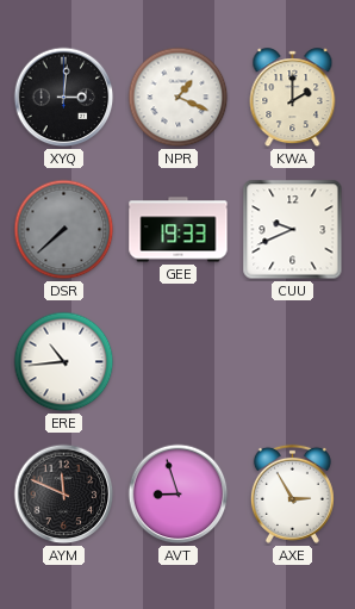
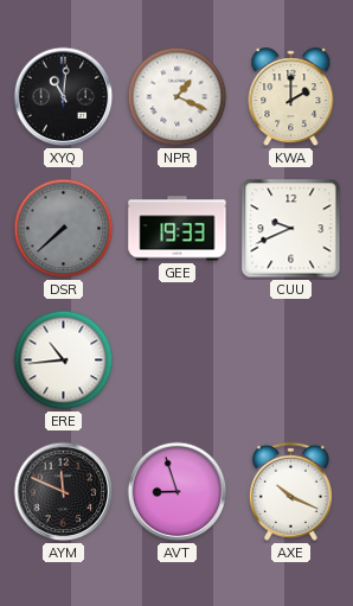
XYQ: 3:01 -> 11:01 (64, 97)
AXE: 2:55 -> 10:19 (290, 491)
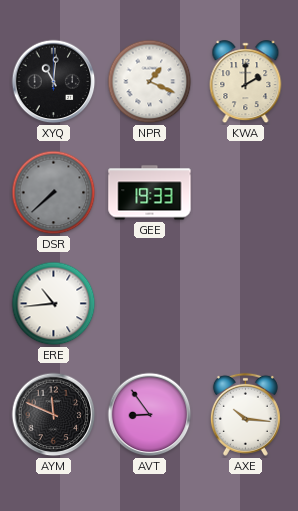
CUU: 9:41 -> none (291, 229)
AVT: 8:57 -> 8:54 (150, 415)
AXE: 10:19 -> 10:16 (245, 414)
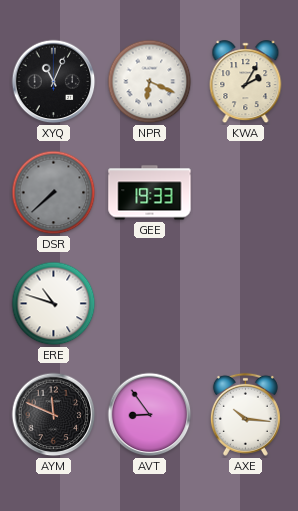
XYQ: 11:01 -> 11:04 (54, 82)
NPR: 1:19 -> 6:19 (150, 82)
KWA: 2:00 -> 2:05 (246, 82)
ERE: 10:44 -> 10:48 (54, 304)
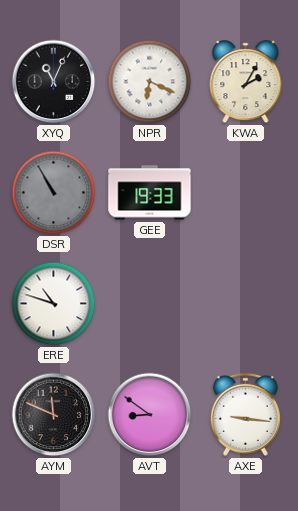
DSR: 7:38 -> 10:55 (54, 193)
AVT: 8:54 -> 8:51 (150, 415)
AXE: 10:16 -> 9:16 (245, 414)
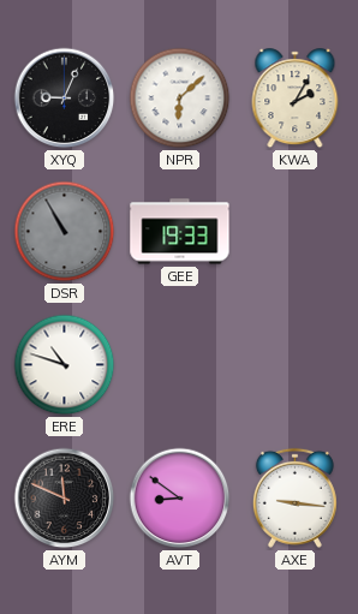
XYQ: 11:04 -> 9:04 (65, 99)
NPR: 6:19 -> 6:08 (180, 99)
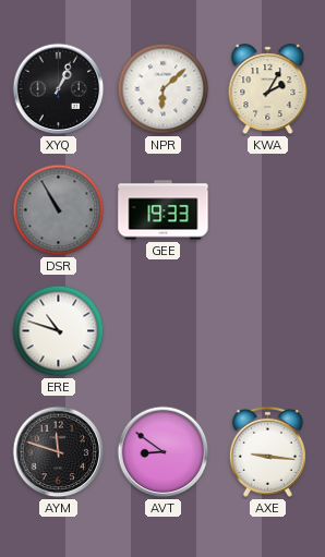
XYQ: 9:04 -> 1:04 (59, 89)
AYM: 11:49 -> 11:48 (59, 452)
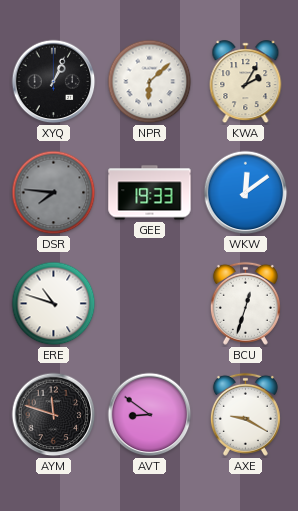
DSR: 10:55 -> 7:46 (54, 193)
WKW: none -> 12:09 (246, 193)
BCU: none -> 12:33 (245, 303)
AXE: 9:16 -> 9:20 (245, 414)
